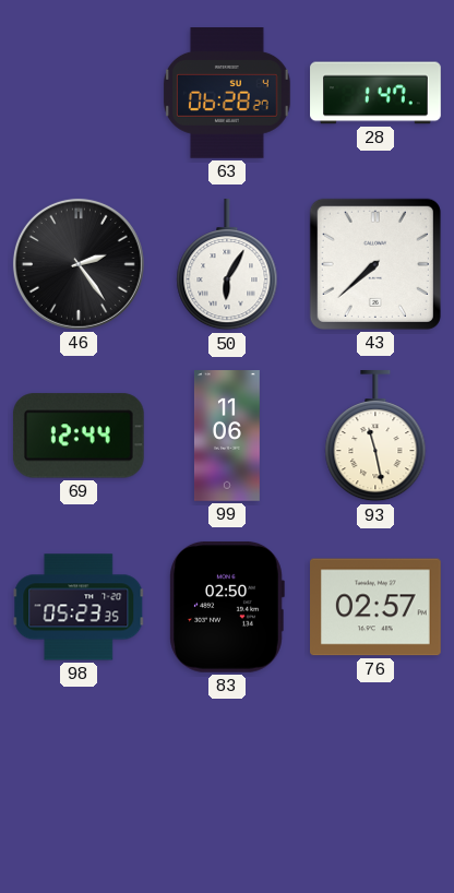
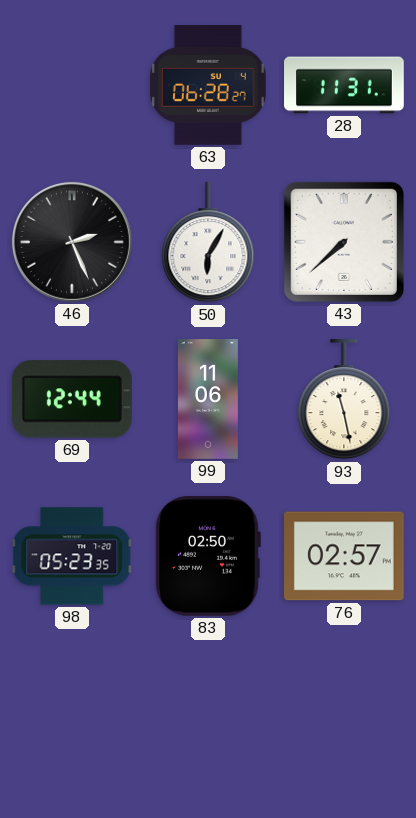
28: 1:47 -> 11:31 (344, 85)
46: 2:24 -> 2:26 (72, 242)
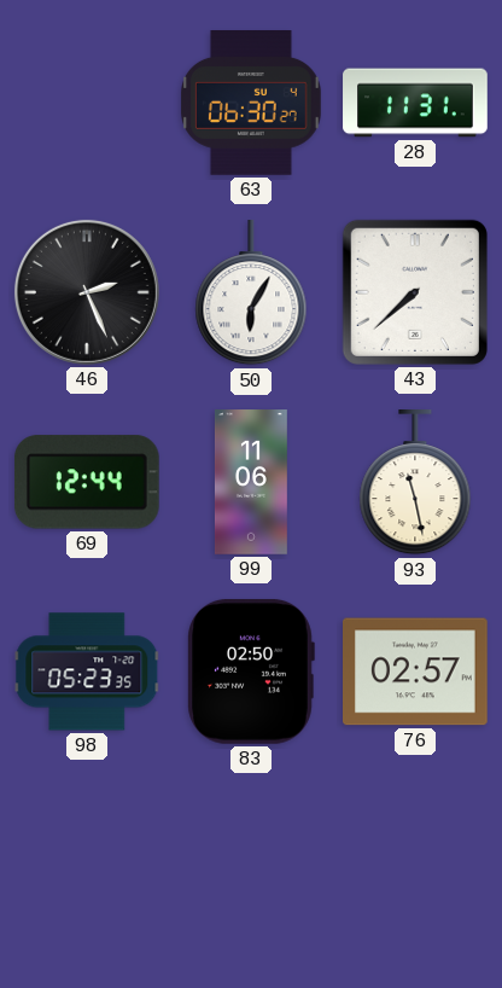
63: 06:28 -> 06:30 (252, 104)
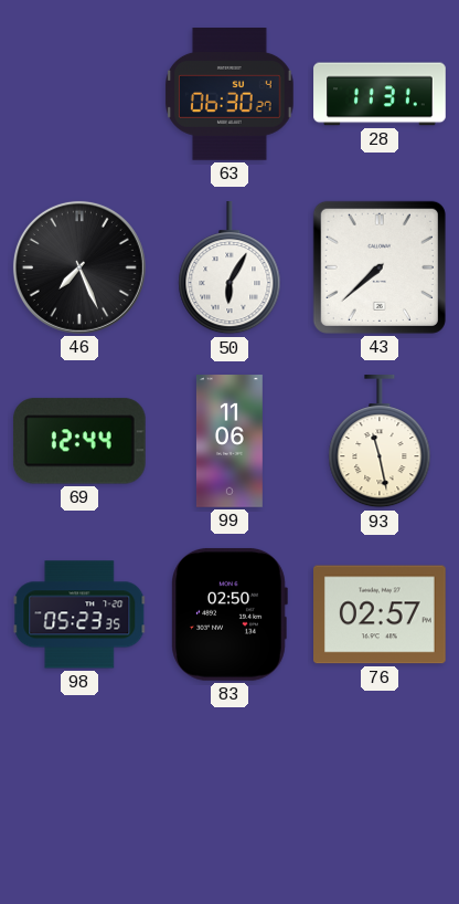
46: 2:26 -> 7:26 (79, 267)
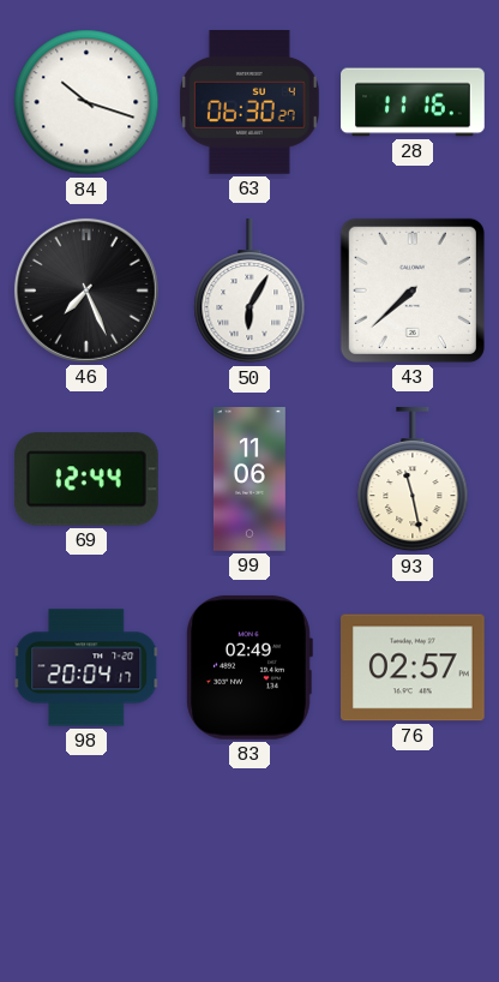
84: none -> 10:18 (86, 102)
28: 11:31 -> 11:16 (413, 102)
98: 05:23 -> 20:04 (86, 667)
83: 02:50 -> 02:49 (249, 667)
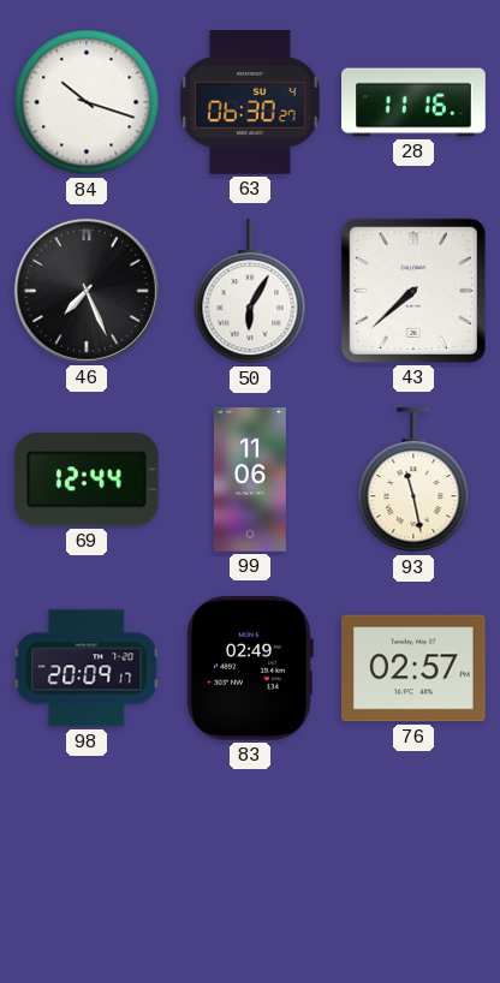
98: 20:04 -> 20:09 (87, 668)
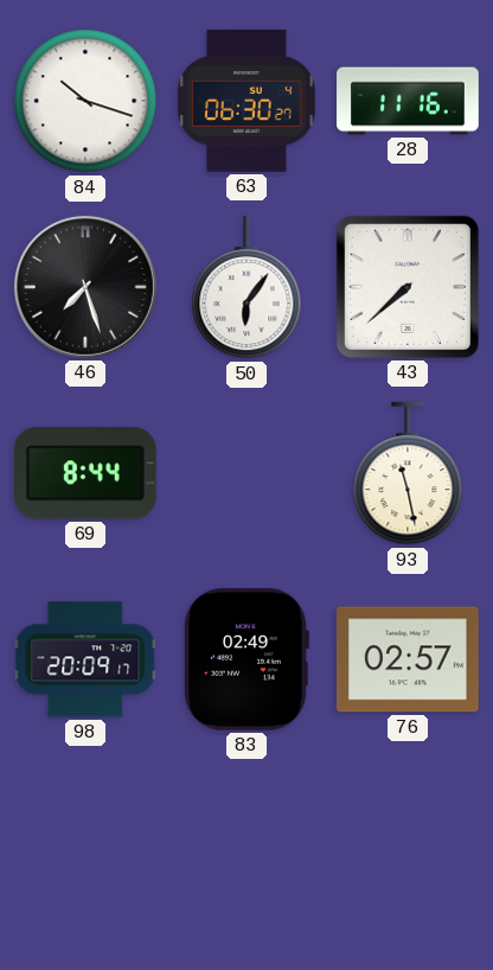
46: 7:26 -> 7:27 (85, 287)
50: 6:05 -> 6:06 (246, 288)
69: 12:44 -> 8:44 (85, 473)
99: 11:06 -> none (250, 479)
